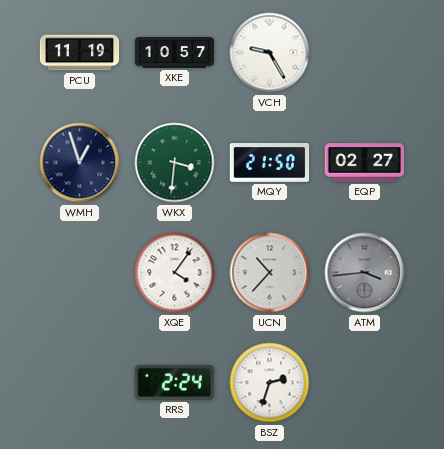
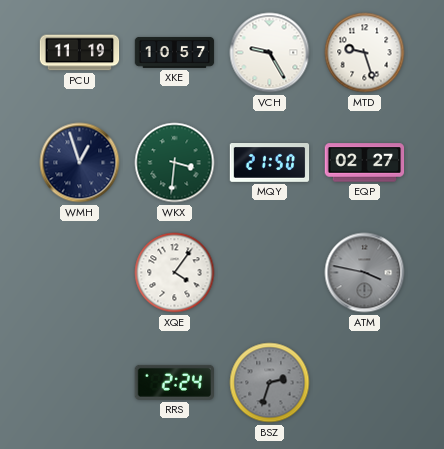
MTD: none -> 9:27 (365, 53)
UCN: 10:37 -> none (270, 273)
ATM: 3:44 -> 3:47 (365, 273)
BSZ dial: white -> grey (270, 383)
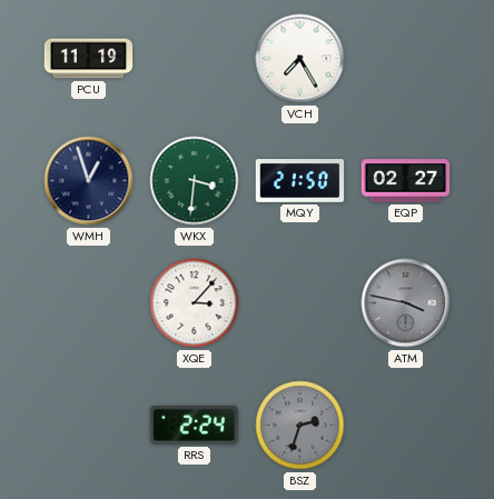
XKE: 10:57 -> none (175, 53)
VCH: 9:25 -> 7:25 (300, 59)
MTD: 9:27 -> none (365, 53)
XQE: 4:06 -> 3:07 (195, 303)
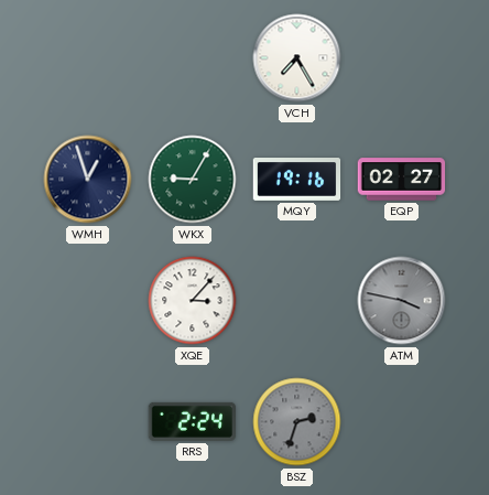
PCU: 11:19 -> none (89, 59)
WKX: 3:31 -> 9:05 (193, 180)
MQY: 21:50 -> 19:16 (297, 180)
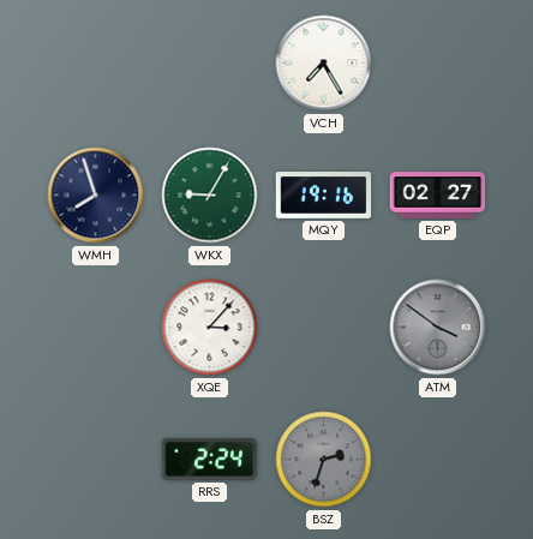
WMH: 12:57 -> 7:57 (96, 196)
ATM: 3:47 -> 3:51 (438, 328)
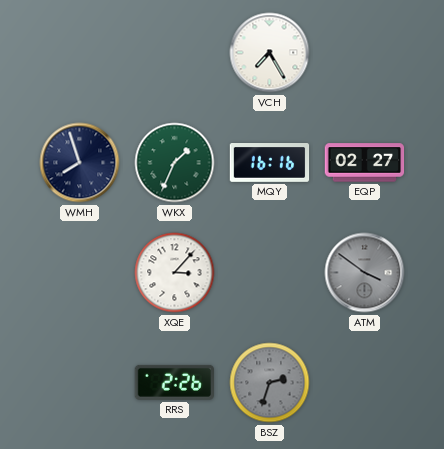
WKX: 9:05 -> 1:34 (175, 163)
MQY: 19:16 -> 16:16 (270, 163)
RRS: 2:24 -> 2:26 (174, 382)
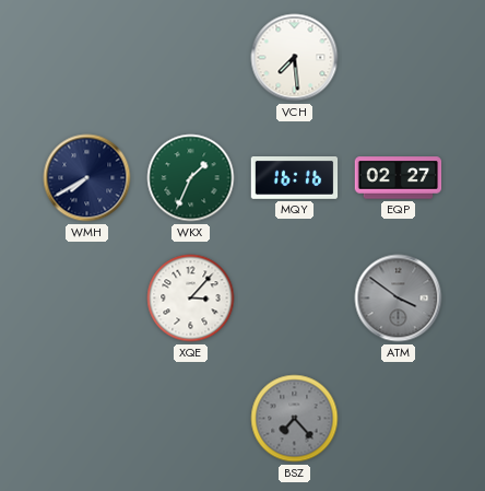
VCH: 7:25 -> 7:29 (295, 58)
WMH: 7:57 -> 7:40 (87, 178)
RRS: 2:26 -> none (174, 382)
BSZ: 2:33 -> 7:23 (295, 419)
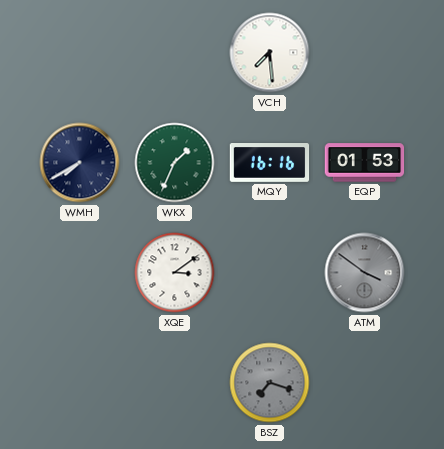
EQP: 02:27 -> 01:53 (365, 163)
XQE: 3:07 -> 3:09 (175, 273)
BSZ: 7:23 -> 7:18 (270, 383)
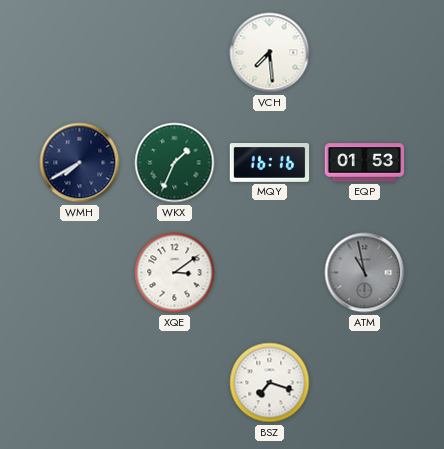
ATM: 3:51 -> 10:58 (365, 273)
BSZ dial: grey -> white (270, 383)
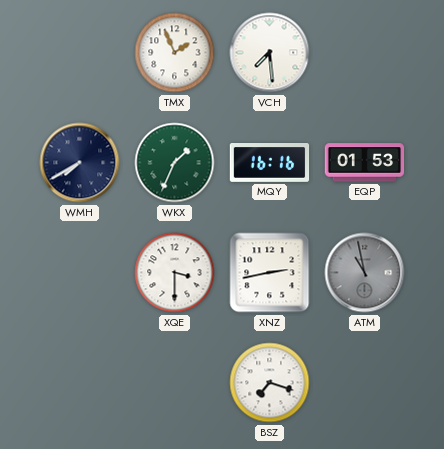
TMX: none -> 1:56 (175, 53)
XQE: 3:09 -> 3:30 (175, 273)
XNZ: none -> 2:43 (270, 273)
